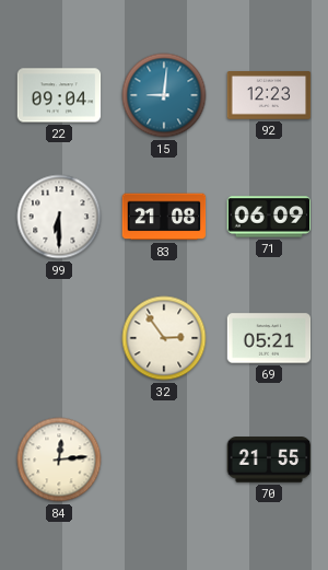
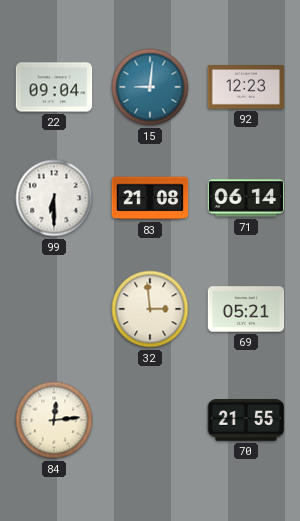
71: 06:09 -> 06:14 (246, 198)
32: 2:54 -> 2:59 (150, 309)
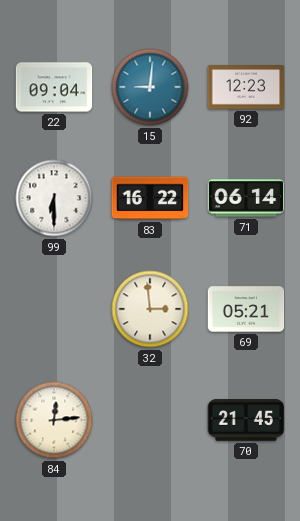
83: 21:08 -> 16:22 (150, 198)
70: 21:55 -> 21:45 (246, 420)
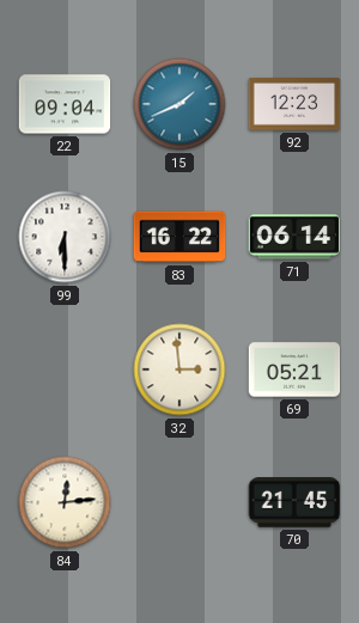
15: 9:01 -> 1:41 (180, 104)
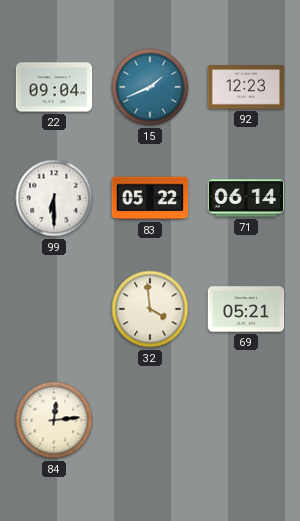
83: 16:22 -> 05:22 (150, 198)
32: 2:59 -> 3:59 (150, 309)
70: 21:45 -> none (294, 502)
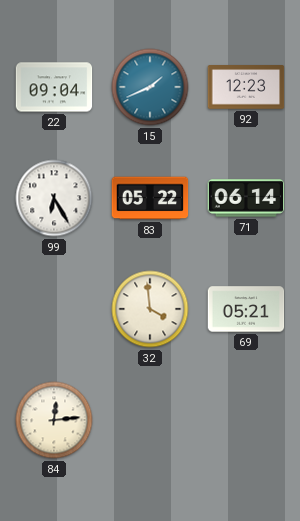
99: 6:30 -> 6:25 (54, 198)
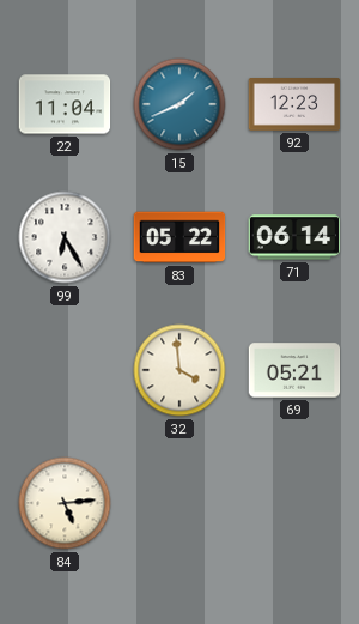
22: 09:04 -> 11:04 (65, 104)
84: 12:14 -> 5:14 (65, 503)
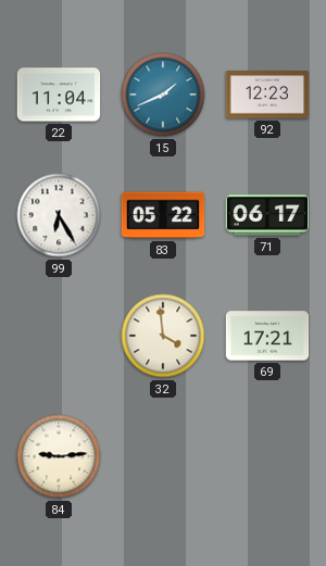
71: 06:14 -> 06:17 (267, 215)
69: 05:21 -> 17:21 (267, 336)
84: 5:14 -> 9:14 (59, 456)
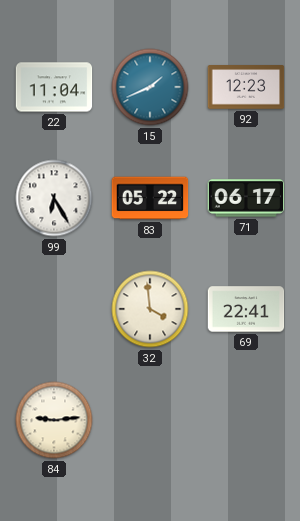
69: 17:21 -> 22:41 (246, 309)
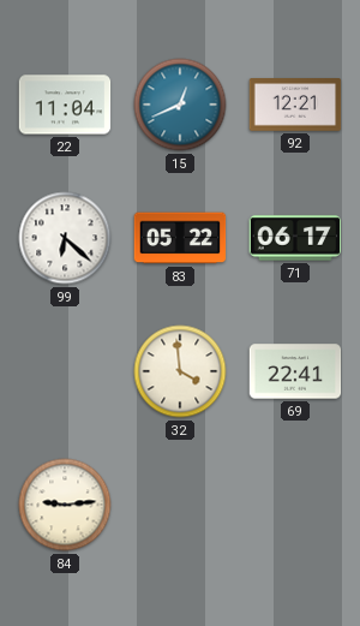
15: 1:41 -> 12:41 (180, 105)
92: 12:23 -> 12:21 (295, 106)
99: 6:25 -> 6:22 (65, 238)
